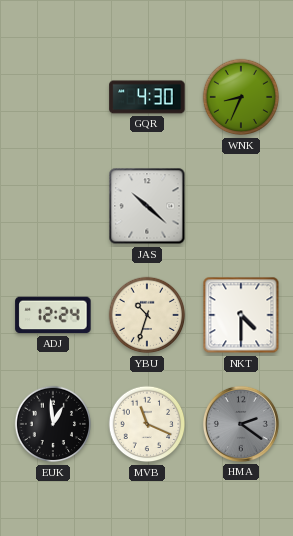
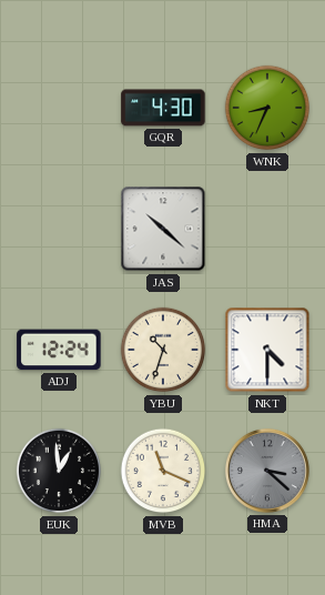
HMA: 2:21 -> 3:22 (267, 471)
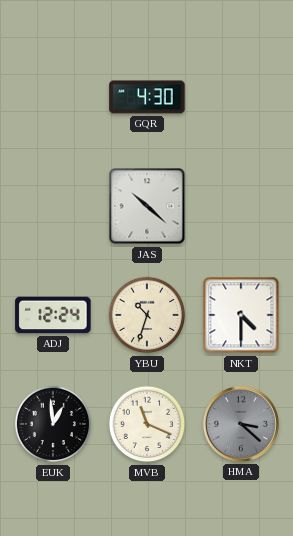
WNK: 8:34 -> none (267, 108)
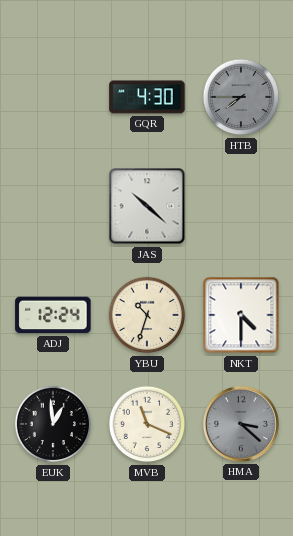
HTB: none -> 7:45 (241, 97)
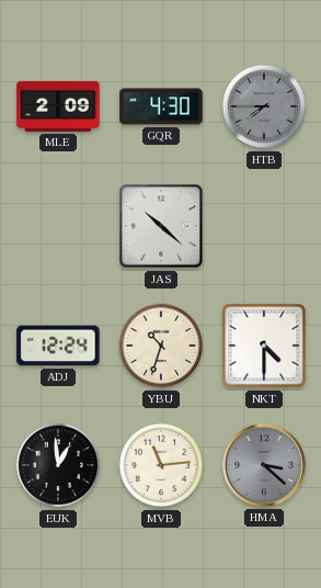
MLE: none -> 2:09 (58, 106)
MVB: 11:19 -> 11:14 (161, 465)
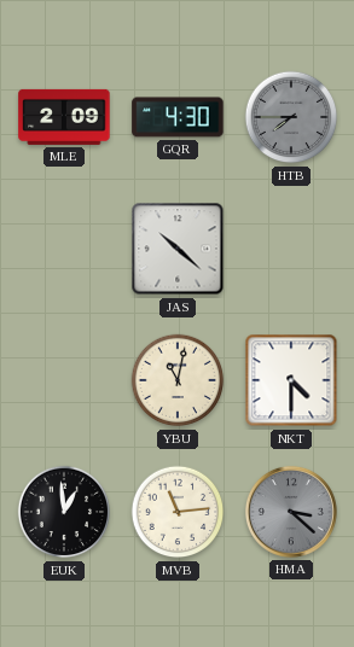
ADJ: 12:24 -> none (58, 346)
YBU: 10:33 -> 11:02 (178, 380)
